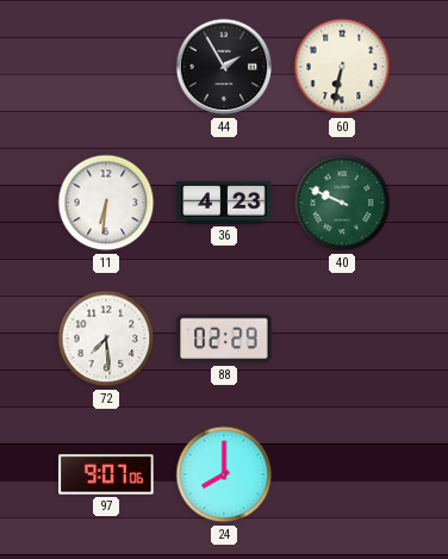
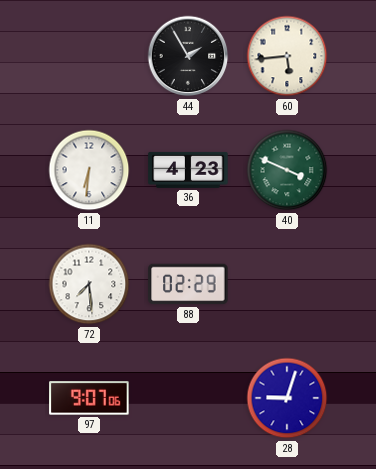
60: 6:32 -> 5:44 (287, 56)
40: 9:49 -> 3:49 (287, 170)
24: 8:00 -> none (224, 474)
28: none -> 9:03 (287, 398)
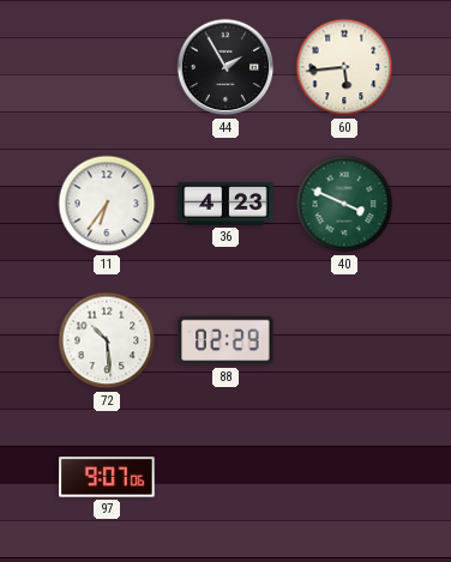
11: 6:31 -> 6:36 (107, 204)
72: 7:29 -> 10:29 (107, 340)
28: 9:03 -> none (287, 398)
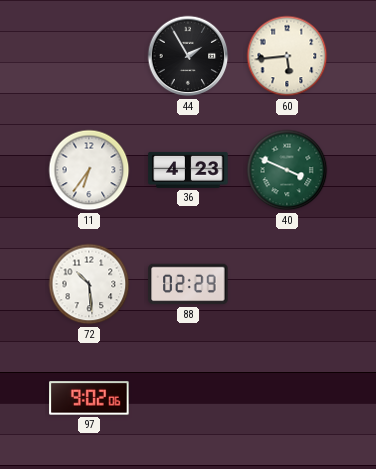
97: 9:07 -> 9:02 (89, 398)
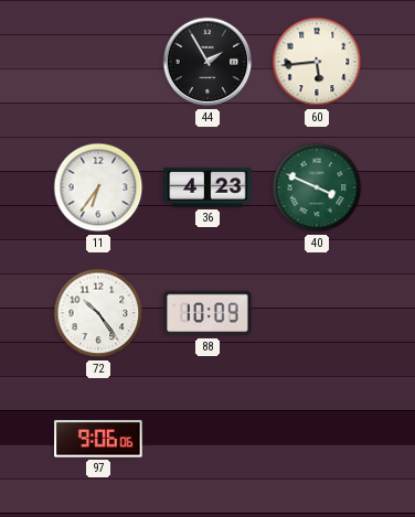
72: 10:29 -> 10:24 (98, 313)
88: 02:29 -> 10:09 (208, 313)
97: 9:02 -> 9:06 (98, 439)
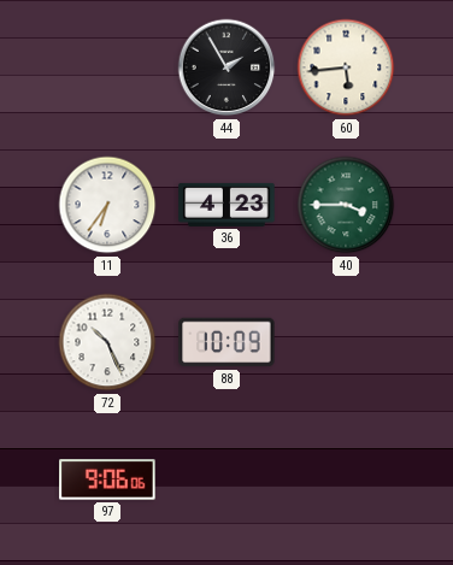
40: 3:49 -> 3:45 (346, 205)
72: 10:24 -> 10:26 (107, 342)
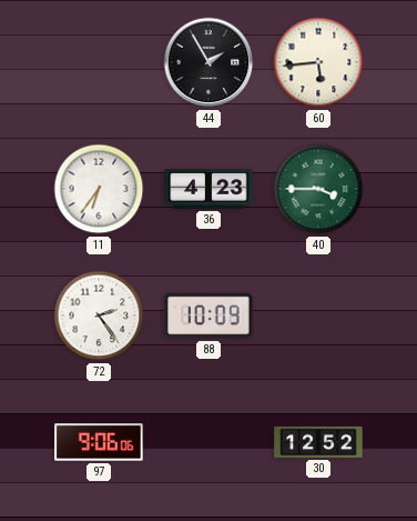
72: 10:26 -> 2:24 (99, 315)
30: none -> 12:52 (318, 442)
